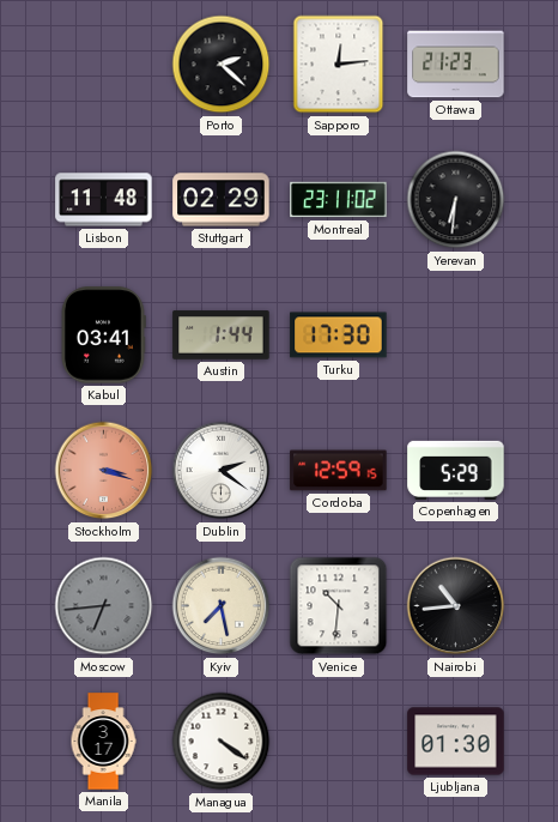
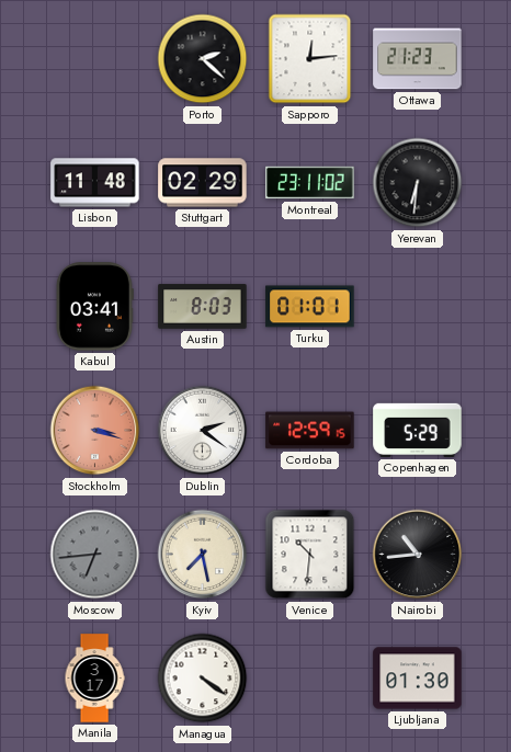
Austin: 1:44 -> 8:03 (203, 307)
Turku: 17:30 -> 01:01 (310, 307)
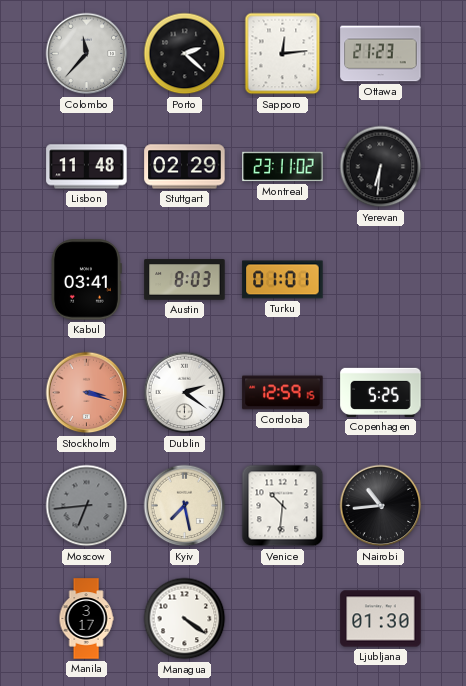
Colombo: none -> 11:37 (87, 54)
Copenhagen: 5:29 -> 5:25 (381, 392)
